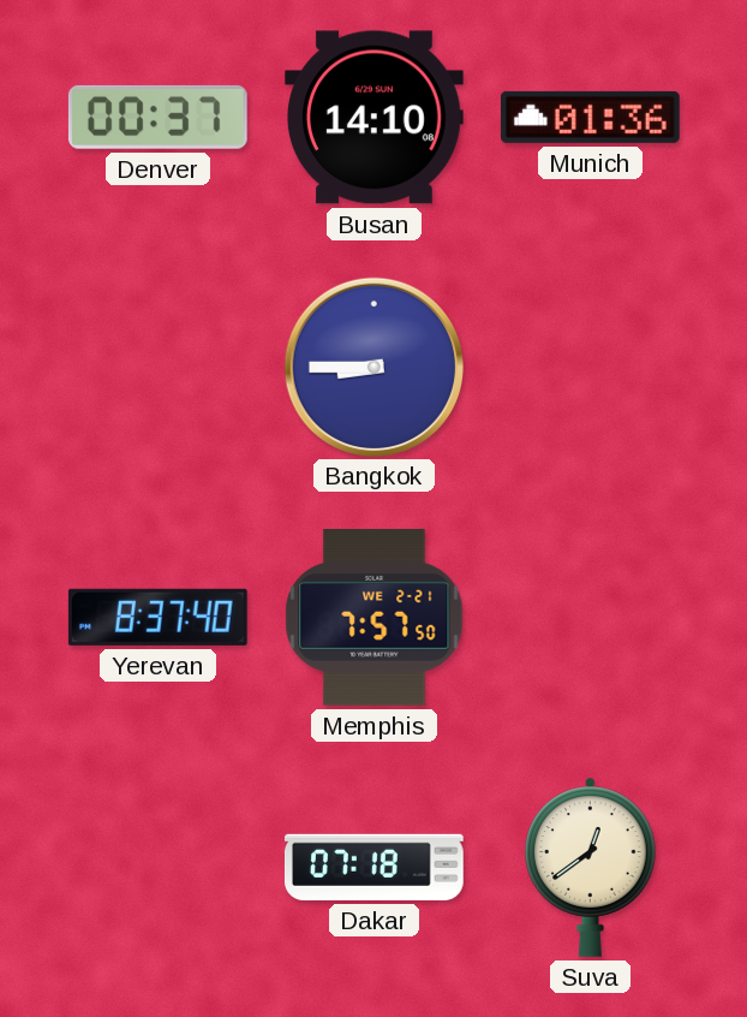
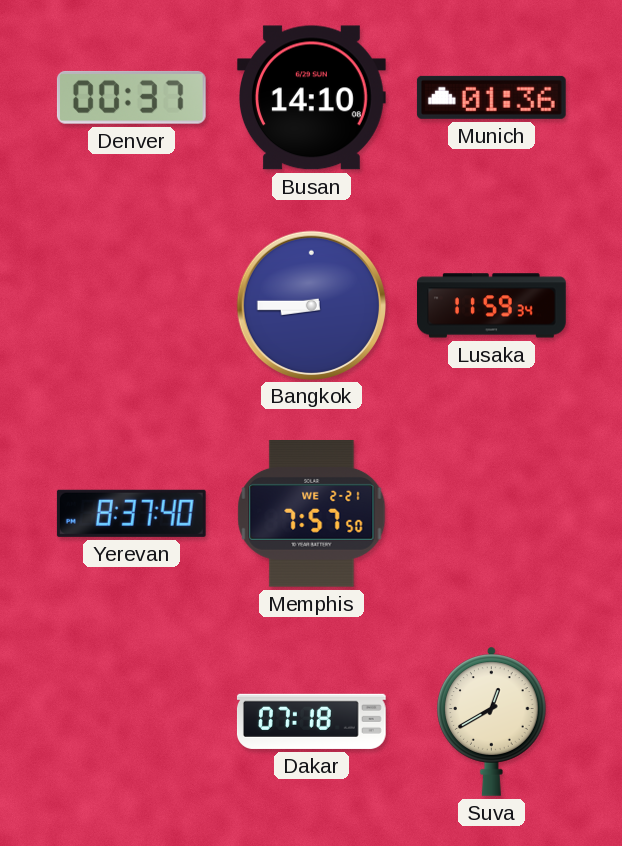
Lusaka: none -> 11:59 (492, 306)
Suva: 12:39 -> 12:40 (492, 721)
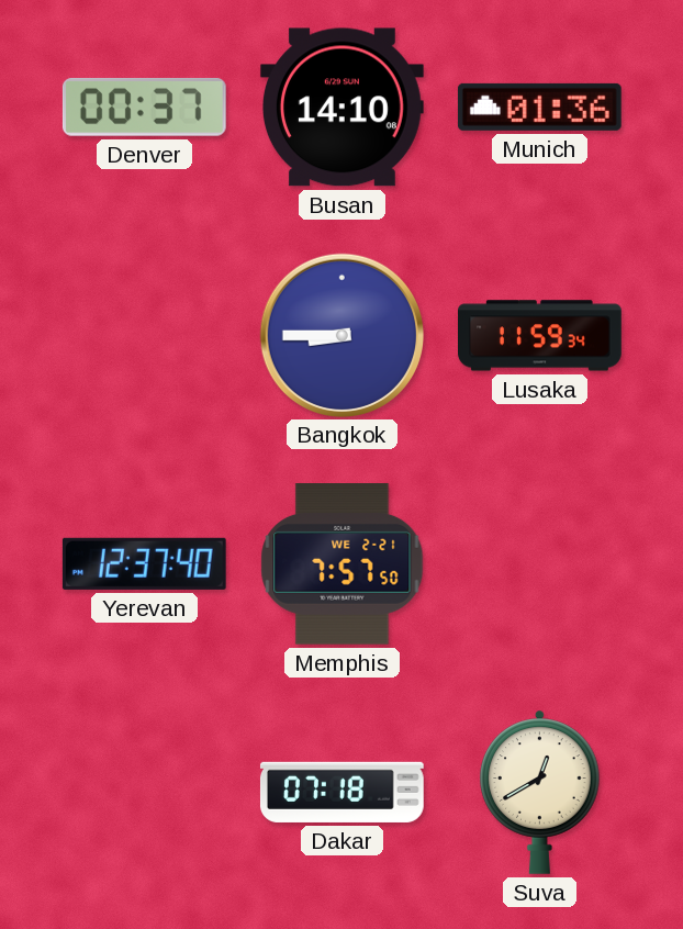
Yerevan: 8:37 -> 12:37 (144, 563)
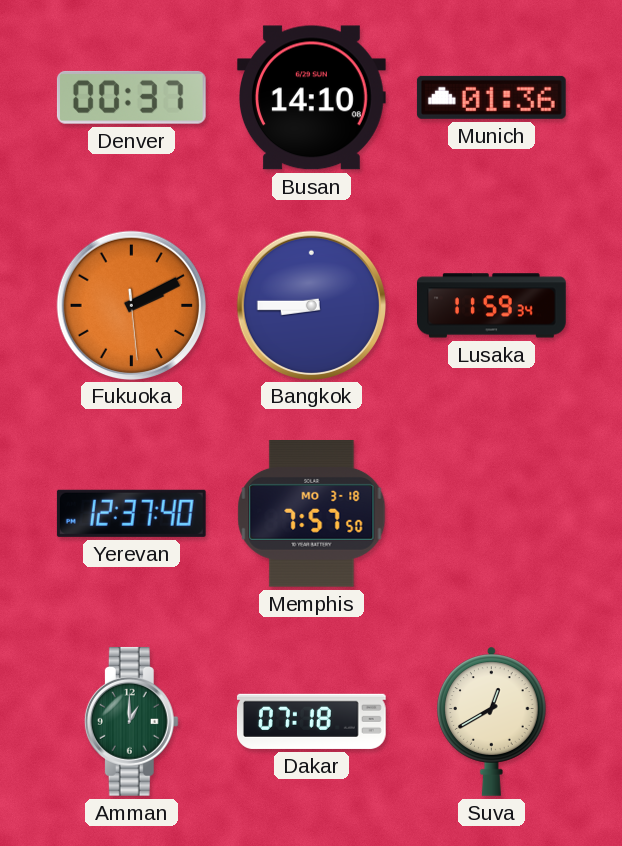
Fukuoka: none -> 2:10 (131, 305)
Memphis date: WE 2-21 -> MO 3-18 (312, 514)
Amman: none -> 1:00 (131, 721)
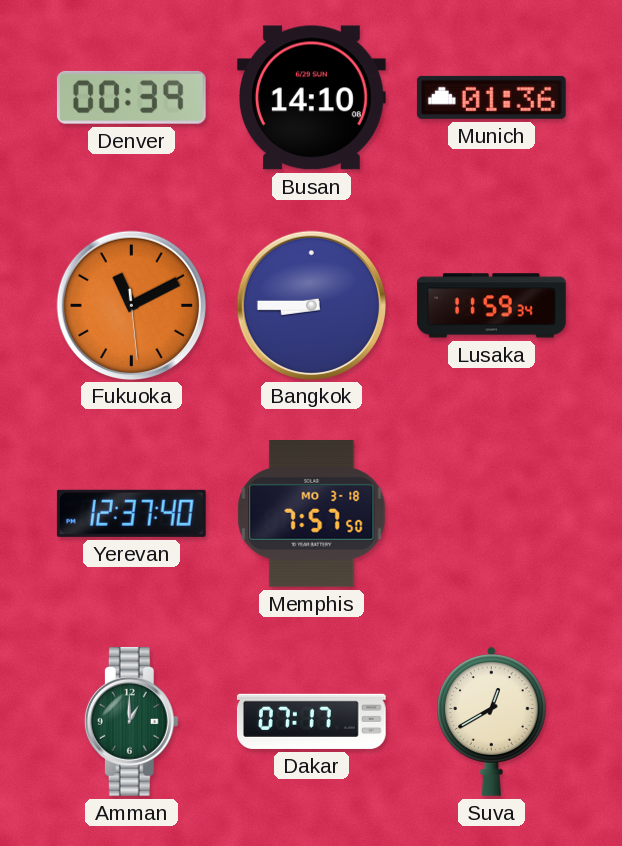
Denver: 00:37 -> 00:39 (131, 97)
Fukuoka: 2:10 -> 11:10 (131, 305)
Dakar: 07:18 -> 07:17 (311, 721)
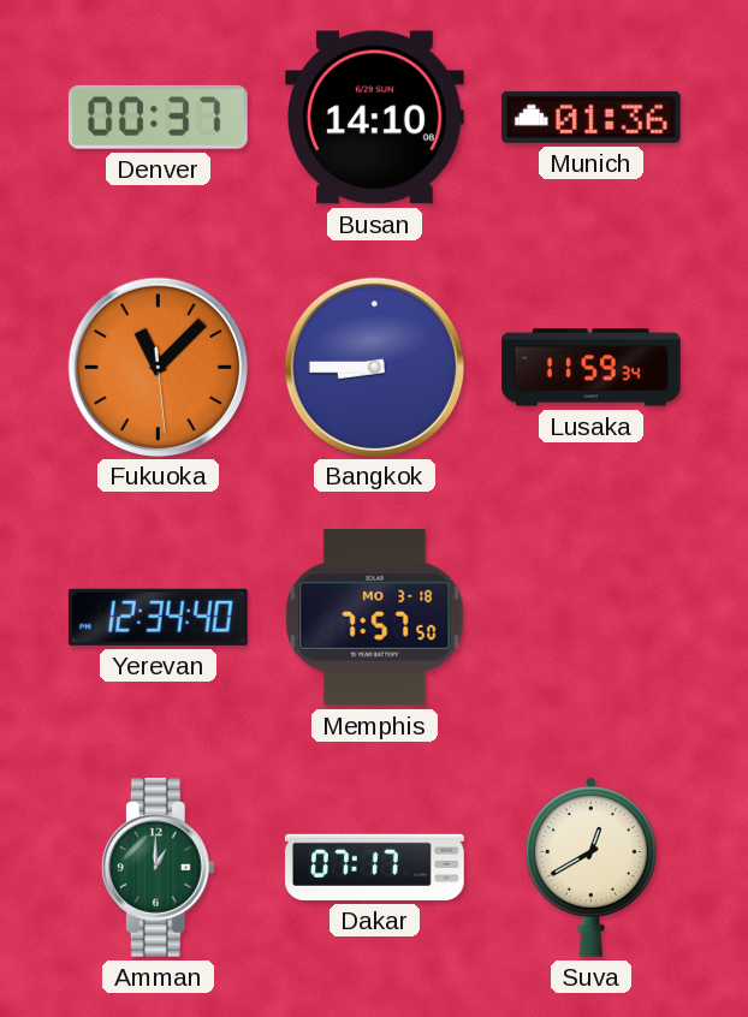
Denver: 00:39 -> 00:37 (158, 117)
Fukuoka: 11:10 -> 11:07 (158, 367)
Yerevan: 12:37 -> 12:34 (158, 617)
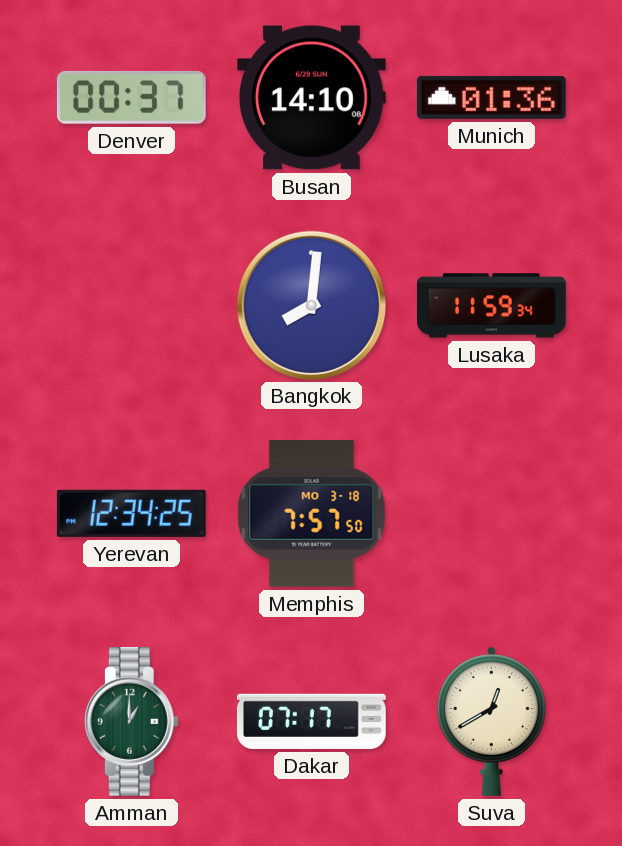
Fukuoka: 11:07 -> none (158, 367)
Bangkok: 8:45 -> 8:01 (311, 305)
Yerevan: 12:34:40 -> 12:34:25 (131, 513)
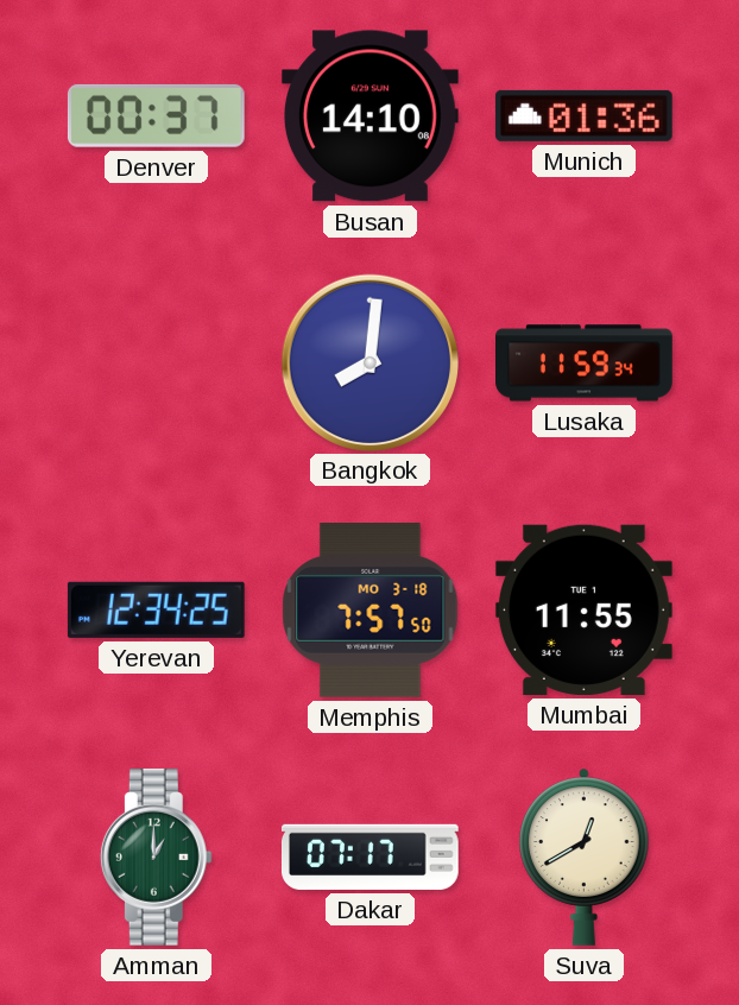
Mumbai: none -> 11:55 (583, 609)
